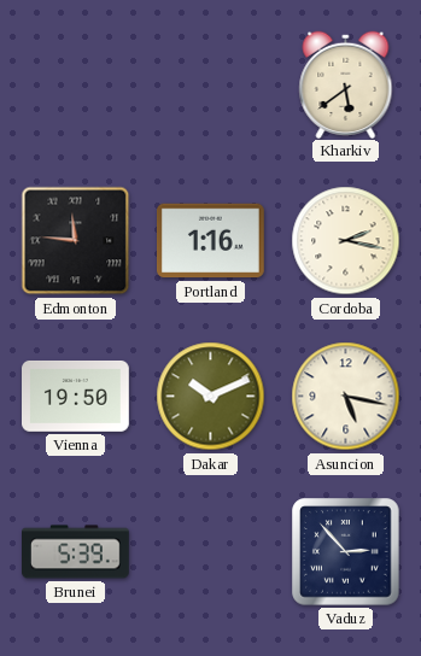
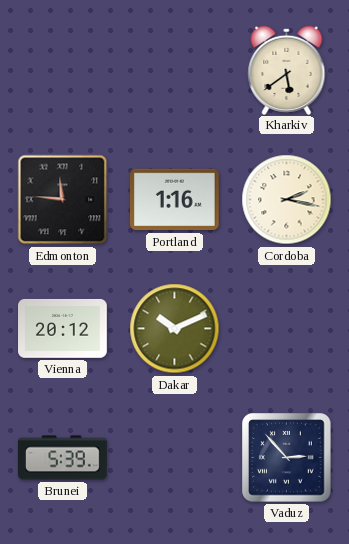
Vienna: 19:50 -> 20:12 (63, 328)
Asuncion: 5:17 -> none (346, 397)
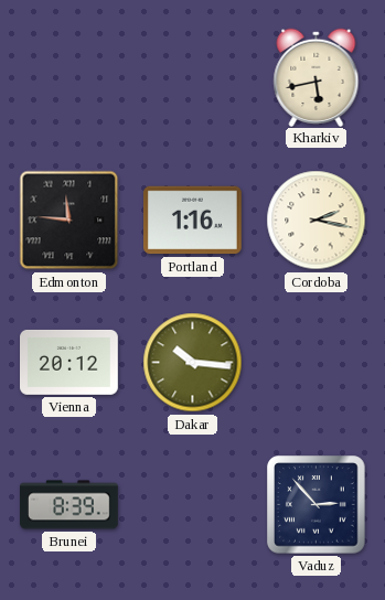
Kharkiv: 5:39 -> 5:43 (317, 77)
Dakar: 10:11 -> 10:16 (193, 363)
Brunei: 5:39 -> 8:39 (69, 505)
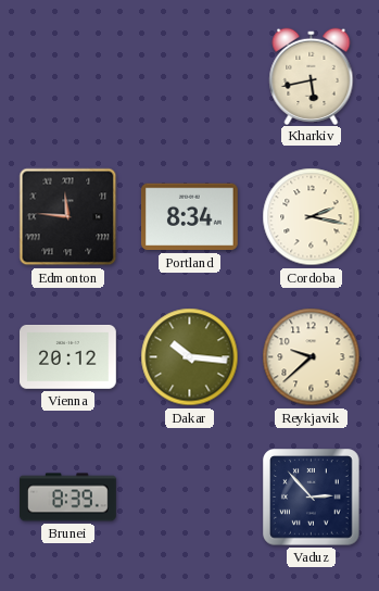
Portland: 1:16 -> 8:34 (190, 217)
Reykjavik: none -> 9:38 (312, 357)
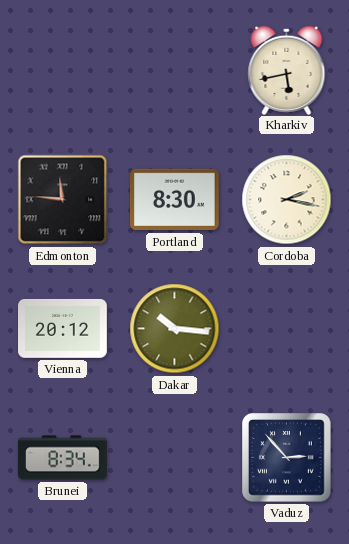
Portland: 8:34 -> 8:30 (175, 200)
Reykjavik: 9:38 -> none (312, 357)
Brunei: 8:39 -> 8:34 (63, 458)
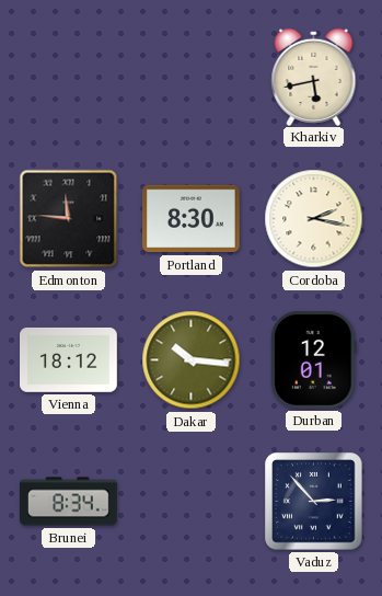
Vienna: 20:12 -> 18:12 (69, 359)
Durban: none -> 12:01 (314, 359)
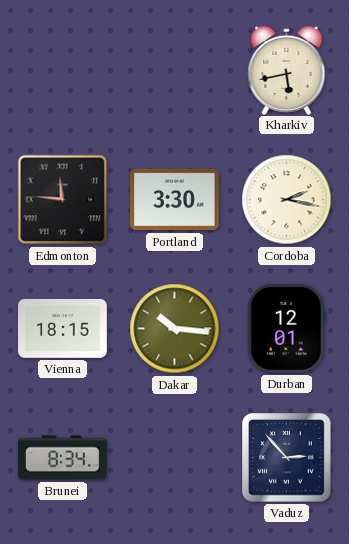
Portland: 8:30 -> 3:30 (175, 200)
Vienna: 18:12 -> 18:15 (63, 328)
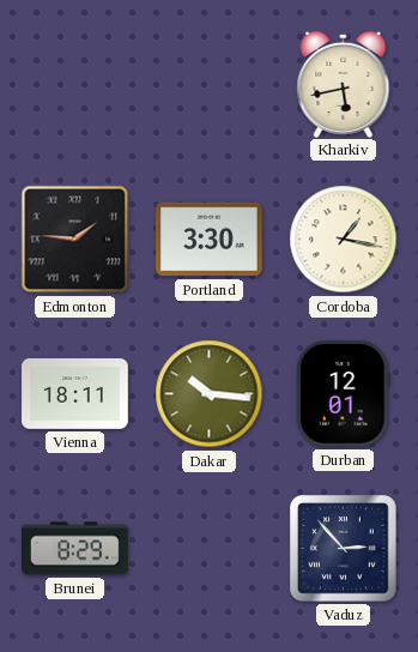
Edmonton: 11:46 -> 1:46 (75, 240)
Cordoba: 2:17 -> 1:17 (344, 240)
Vienna: 18:15 -> 18:11 (75, 393)
Brunei: 8:34 -> 8:29 (75, 549)
